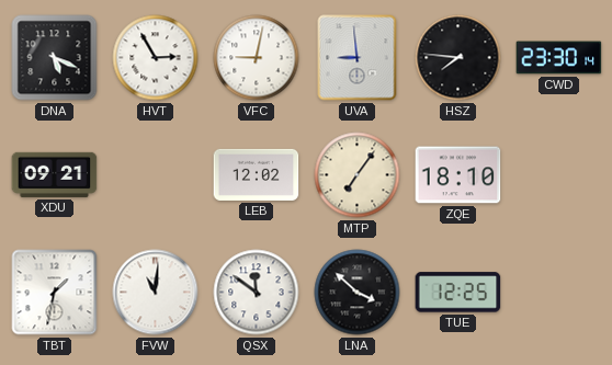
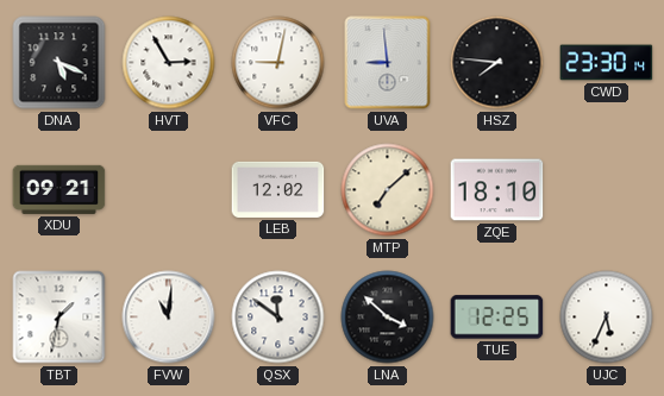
MTP: 7:06 -> 7:08 (388, 190)
UJC: none -> 5:34 (607, 318)
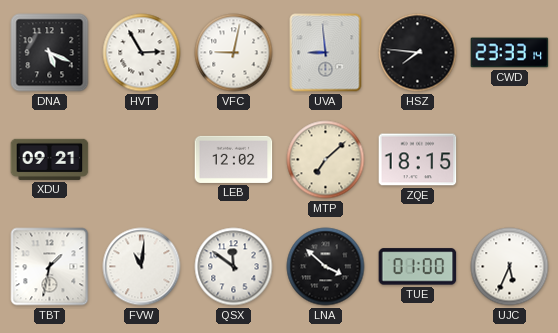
CWD: 23:30 -> 23:33 (510, 53)
ZQE: 18:10 -> 18:15 (418, 160)
TUE: 12:25 -> 01:00 (418, 267)
